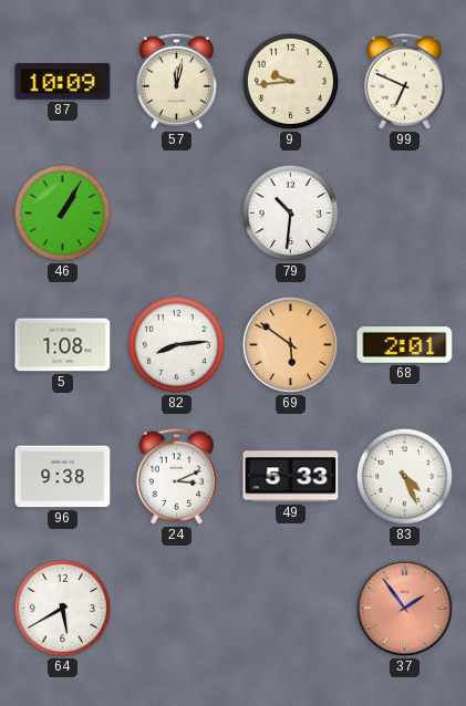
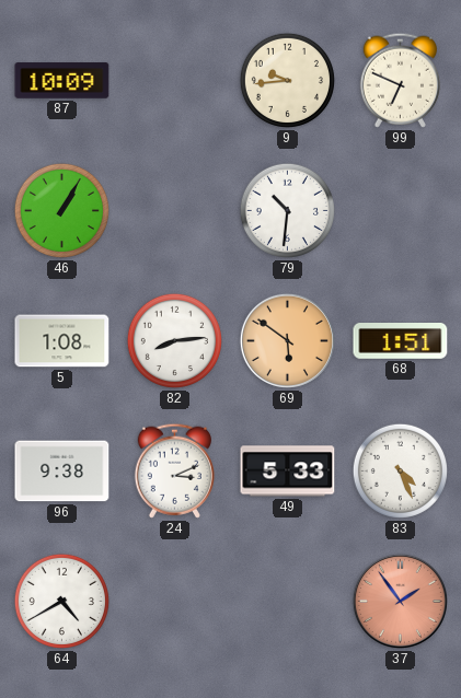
57: 12:02 -> none (176, 81)
68: 2:01 -> 1:51 (401, 341)
64: 5:40 -> 4:40 (61, 601)
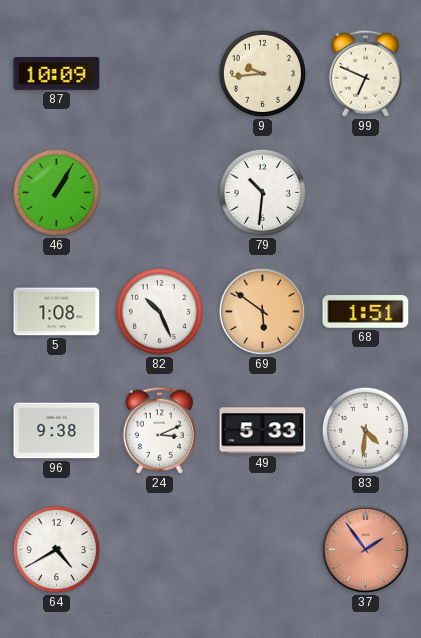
82: 8:14 -> 10:26 (159, 311)
83: 4:26 -> 4:31 (365, 430)
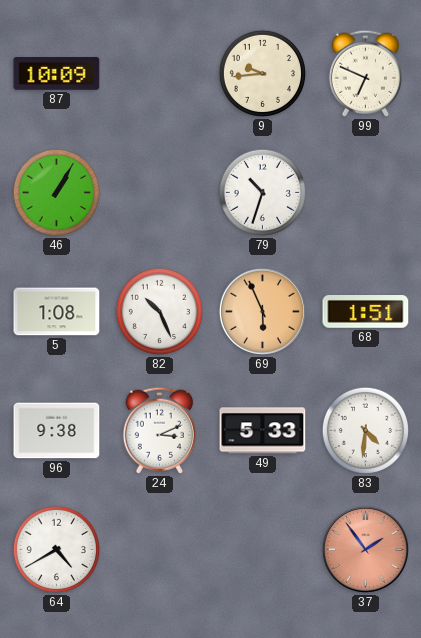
79: 10:31 -> 10:33 (262, 192)
69: 5:51 -> 5:56 (262, 311)
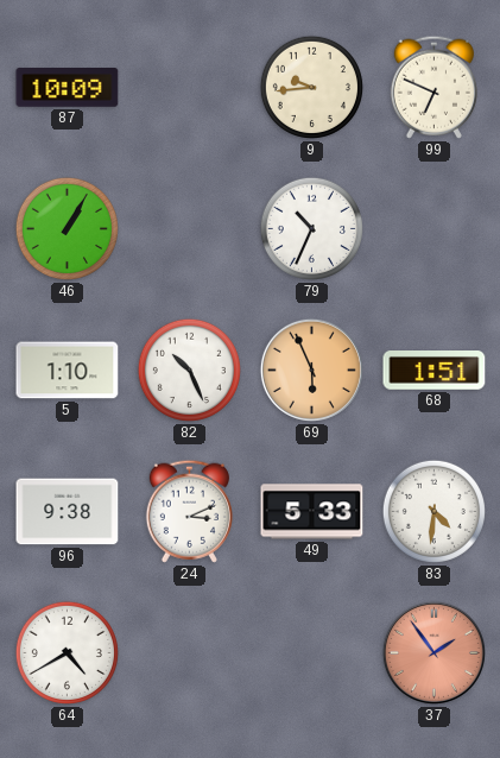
79: 10:33 -> 10:34 (311, 228)
5: 1:08 -> 1:10 (68, 371)
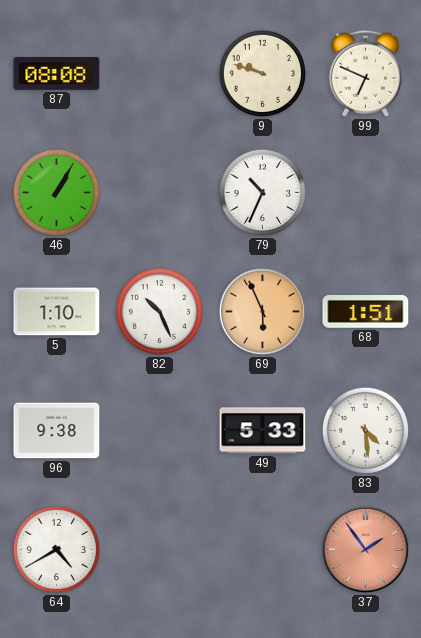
87: 10:09 -> 08:08 (57, 74)
9: 9:44 -> 9:48 (262, 73)
24: 3:11 -> none (189, 511)
83: 4:31 -> 4:29 (365, 430)
